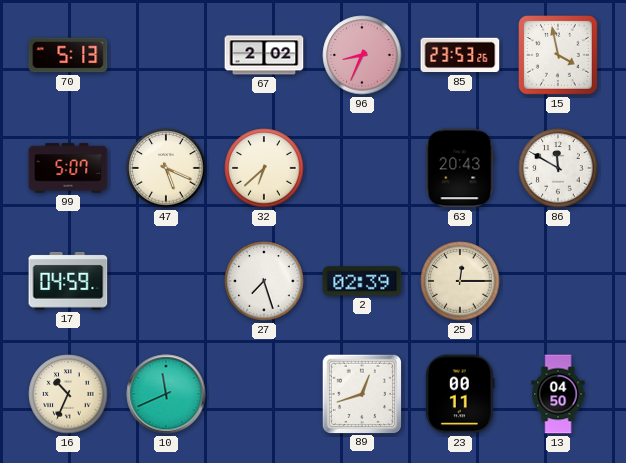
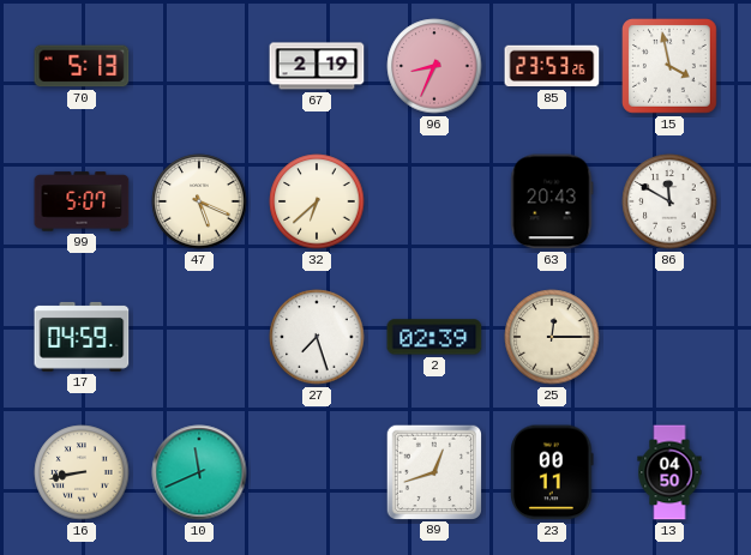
67: 2:02 -> 2:19 (317, 66)
16: 10:34 -> 8:43 (82, 472)
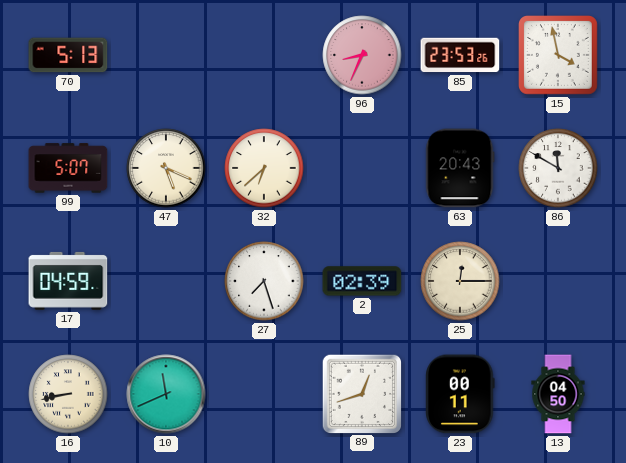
67: 2:19 -> none (317, 66)
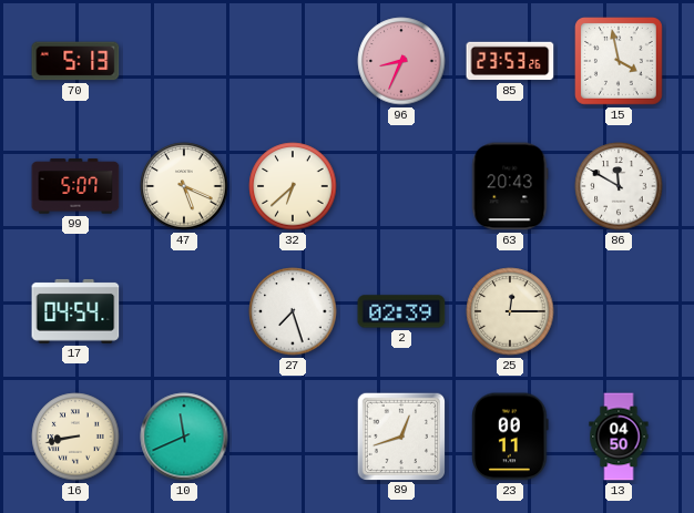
17: 04:59 -> 04:54 (75, 311)
